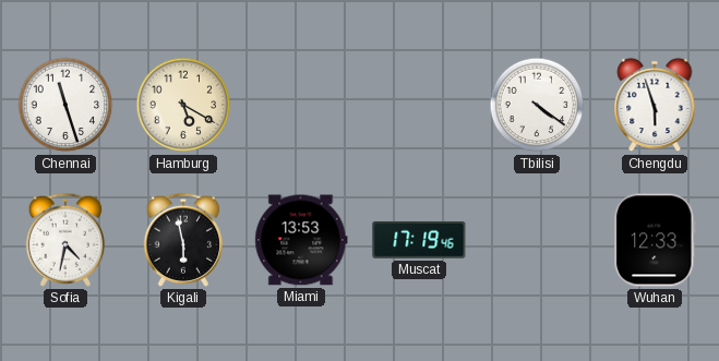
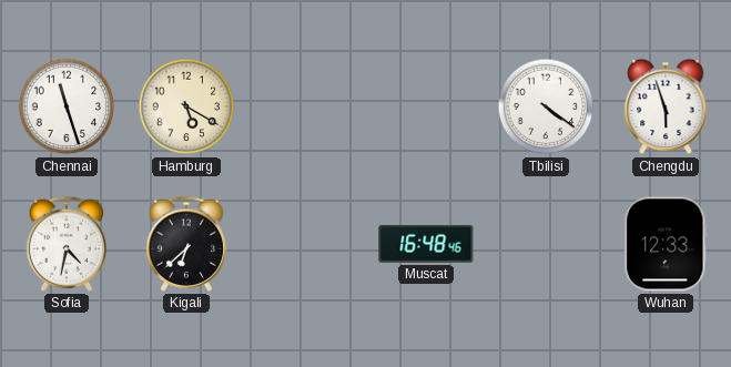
Kigali: 5:58 -> 6:38 (186, 244)
Miami: 13:53 -> none (301, 240)
Muscat: 17:19 -> 16:48 (426, 244)
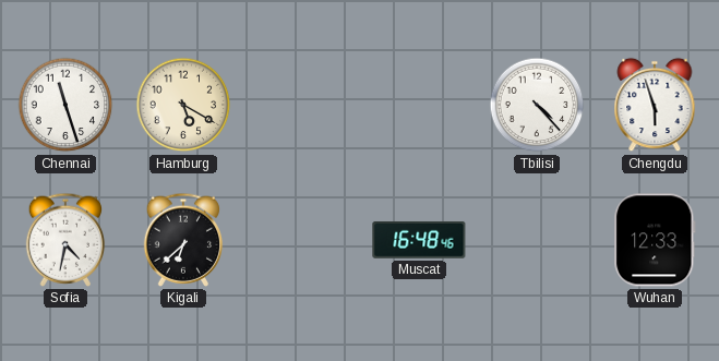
Tbilisi: 4:21 -> 4:23 (537, 105)
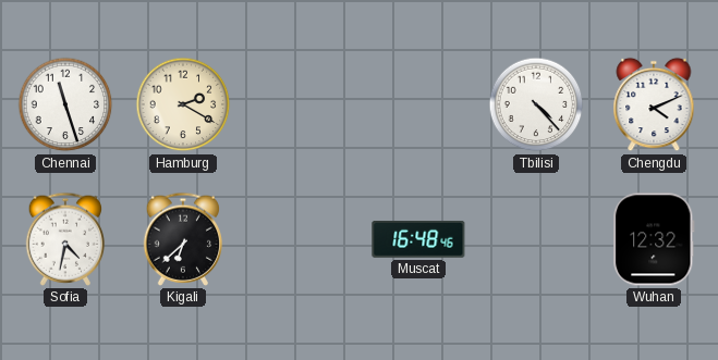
Hamburg: 5:20 -> 2:20 (183, 104)
Chengdu: 5:57 -> 4:11 (654, 104)
Wuhan: 12:33 -> 12:32 (654, 239)
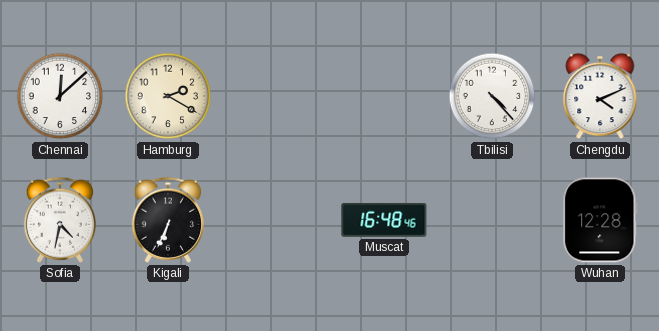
Chennai: 11:27 -> 12:08 (60, 96)
Kigali: 6:38 -> 6:34 (168, 220)
Wuhan: 12:32 -> 12:28 (600, 220)
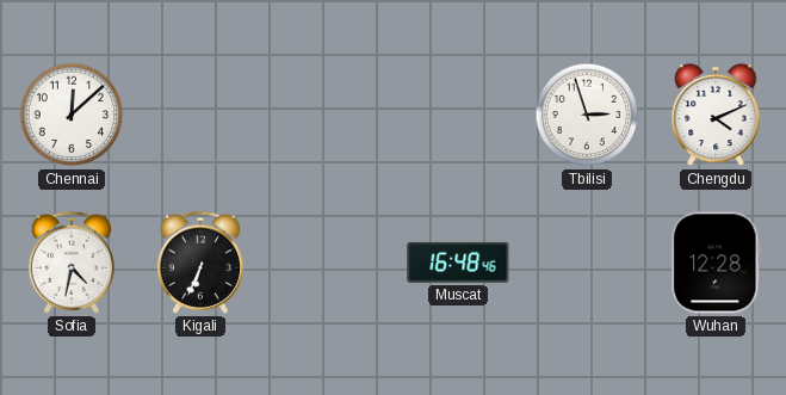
Hamburg: 2:20 -> none (168, 96)
Tbilisi: 4:23 -> 2:57 (587, 115)
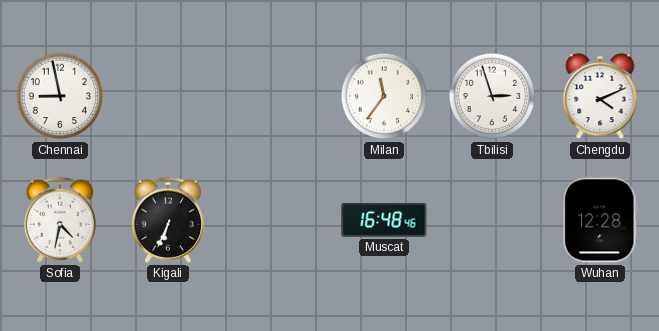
Chennai: 12:08 -> 8:58 (60, 96)
Milan: none -> 11:36 (384, 96)
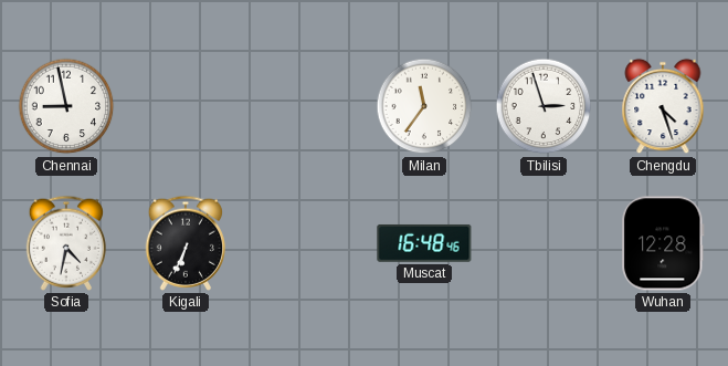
Chengdu: 4:11 -> 4:27 (663, 106)
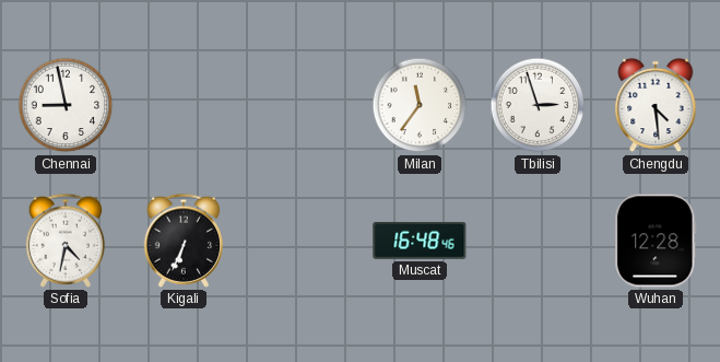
Chengdu: 4:27 -> 4:29 (656, 105)
